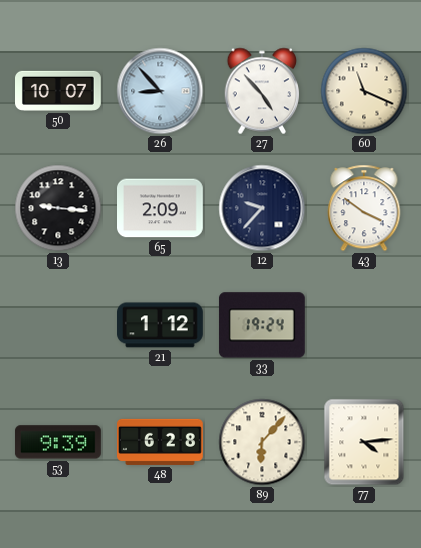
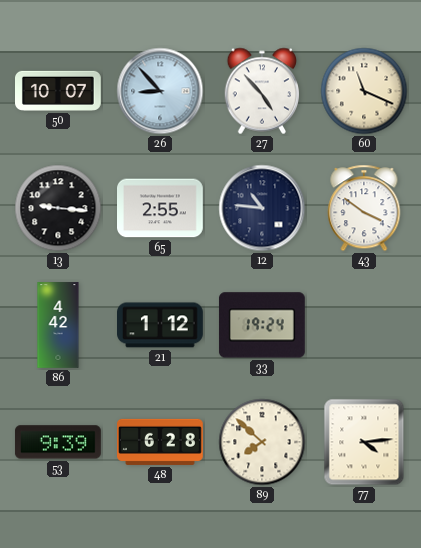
65: 2:09 -> 2:55 (161, 208)
12: 9:37 -> 10:46 (262, 208)
86: none -> 4:42 (58, 325)
89: 6:07 -> 7:52 (262, 442)
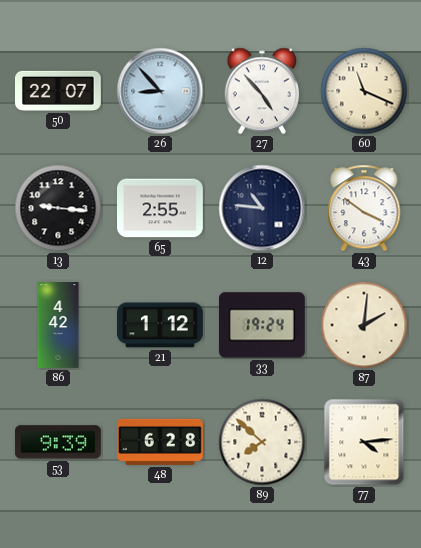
50: 10:07 -> 22:07 (59, 91)
87: none -> 2:01 (364, 325)
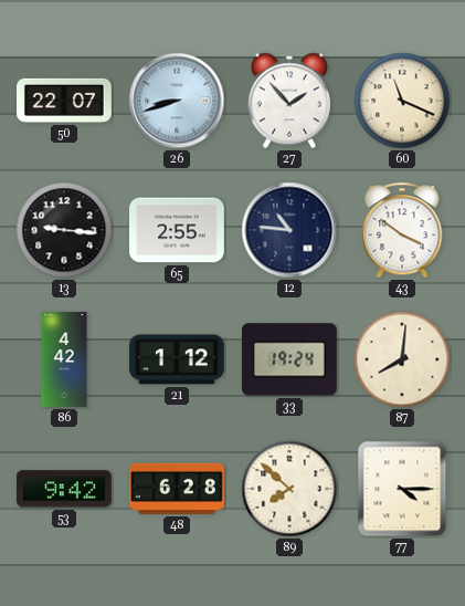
26: 8:53 -> 8:42 (177, 101)
27: 4:53 -> 1:53 (289, 101)
87: 2:01 -> 8:01 (402, 359)
53: 9:39 -> 9:42 (64, 489)
77: 4:14 -> 4:15 (402, 489)
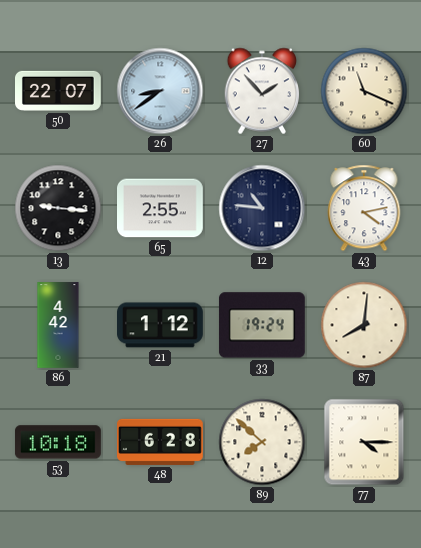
26: 8:42 -> 8:39 (160, 91)
43: 3:51 -> 4:13 (364, 208)
53: 9:42 -> 10:18 (58, 442)
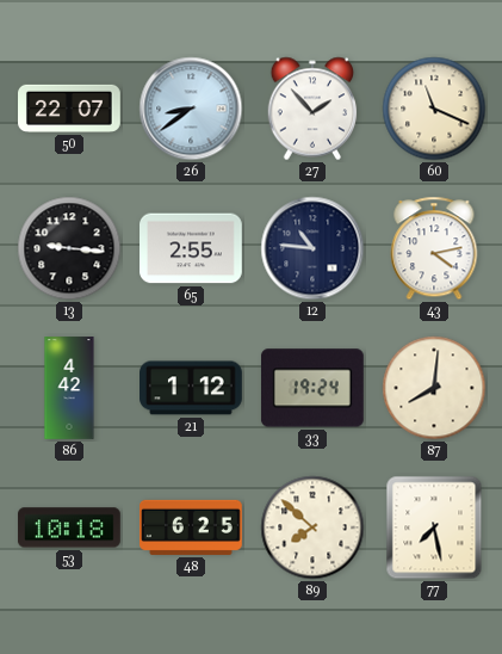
48: 6:28 -> 6:25 (192, 527)
77: 4:15 -> 7:28 (434, 527)
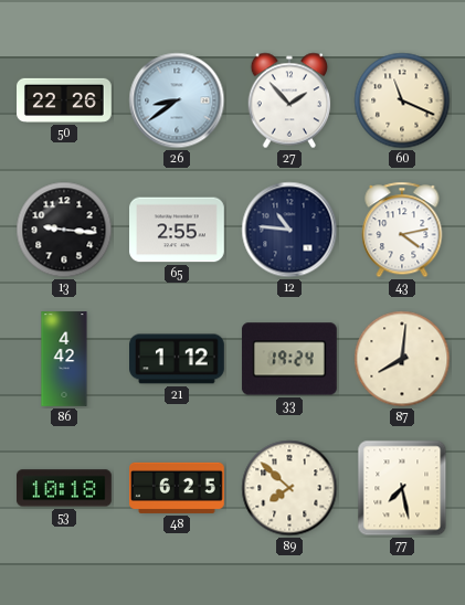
50: 22:07 -> 22:26 (65, 100)
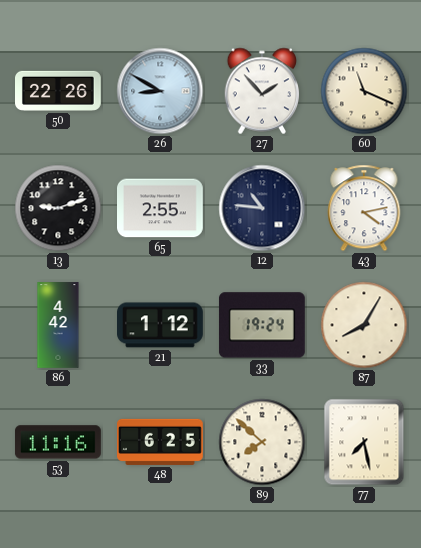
26: 8:39 -> 8:50 (160, 91)
13: 9:16 -> 9:12 (58, 208)
87: 8:01 -> 8:05 (364, 325)
53: 10:18 -> 11:16 (58, 442)
